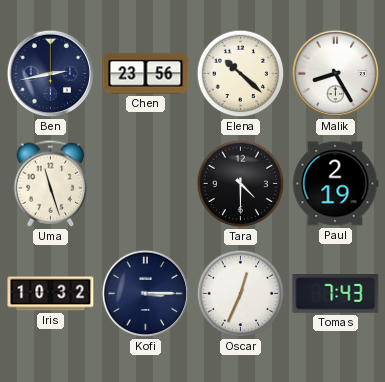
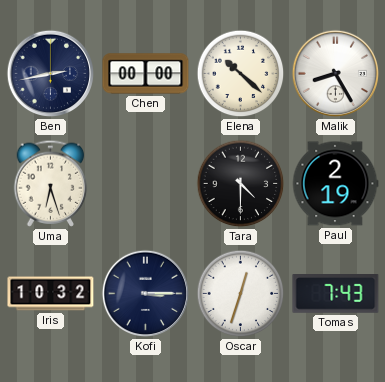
Chen: 23:56 -> 00:00 (146, 74)
Uma: 11:27 -> 6:27 (51, 183)
Oscar: 12:34 -> 12:33 (241, 294)
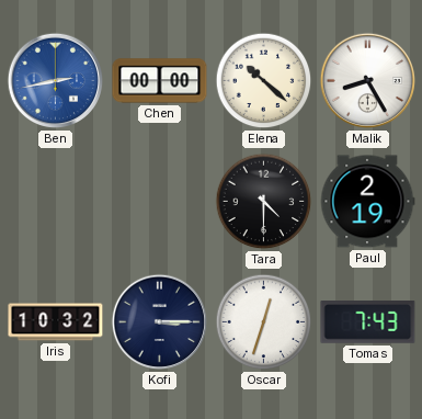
Ben dial: navy -> blue (56, 81)
Uma: 6:27 -> none (51, 183)
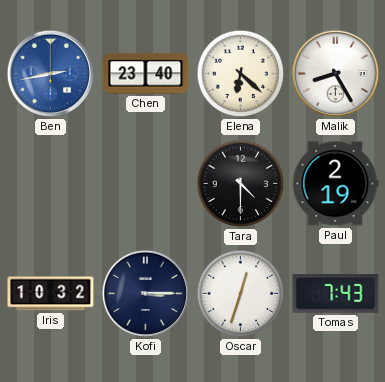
Chen: 00:00 -> 23:40 (146, 74)
Elena: 10:22 -> 6:22 (241, 74)
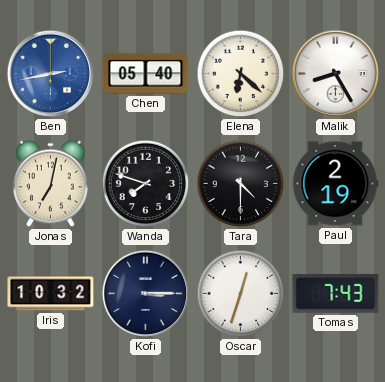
Chen: 23:40 -> 05:40 (146, 74)
Jonas: none -> 7:02 (51, 184)
Wanda: none -> 7:48 (146, 184)
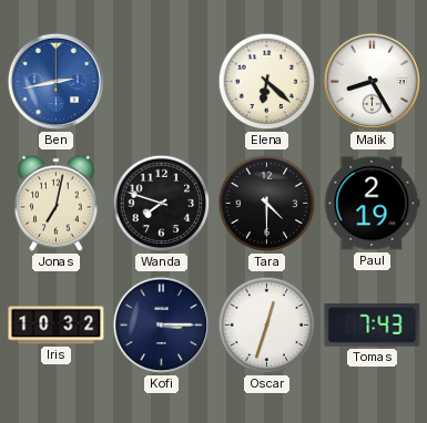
Chen: 05:40 -> none (146, 74)
